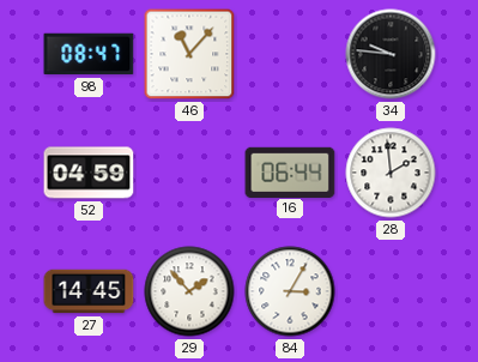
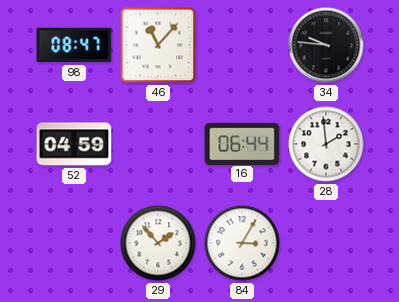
27: 14:45 -> none (89, 291)
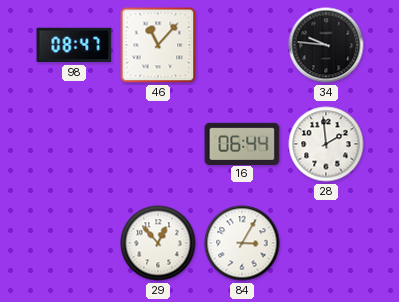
52: 04:59 -> none (74, 144)
29: 1:53 -> 12:53 (158, 243)
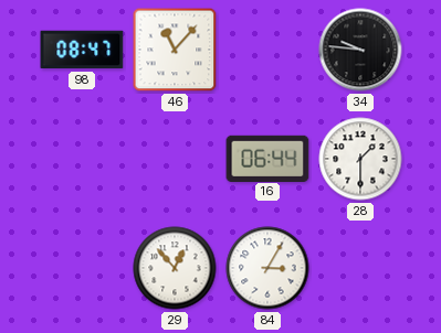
28: 1:59 -> 1:30 (360, 159)
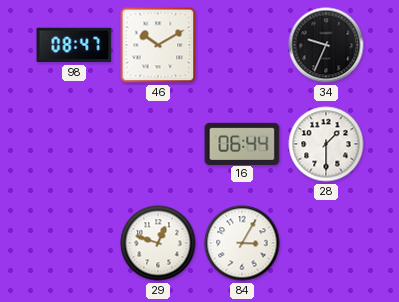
46: 11:07 -> 10:10 (158, 45)
34: 9:46 -> 9:34 (326, 45)
29: 12:53 -> 12:48 (158, 243)
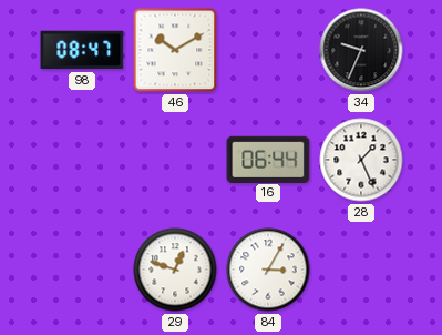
28: 1:30 -> 1:26 (361, 160)
